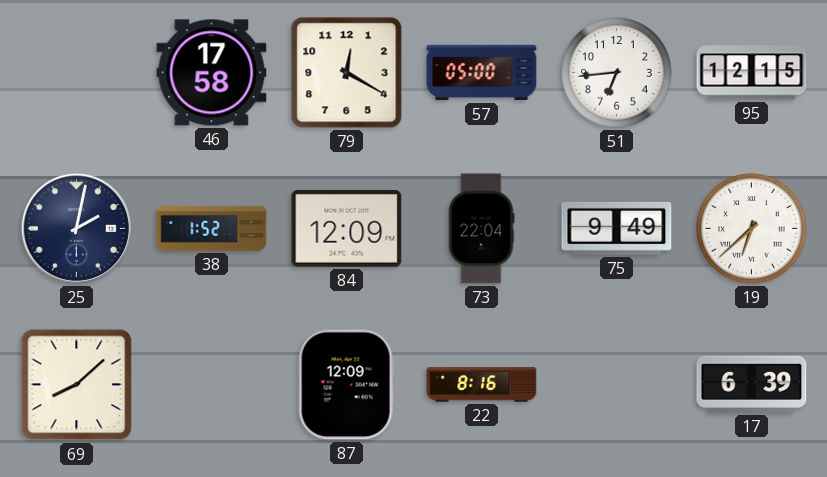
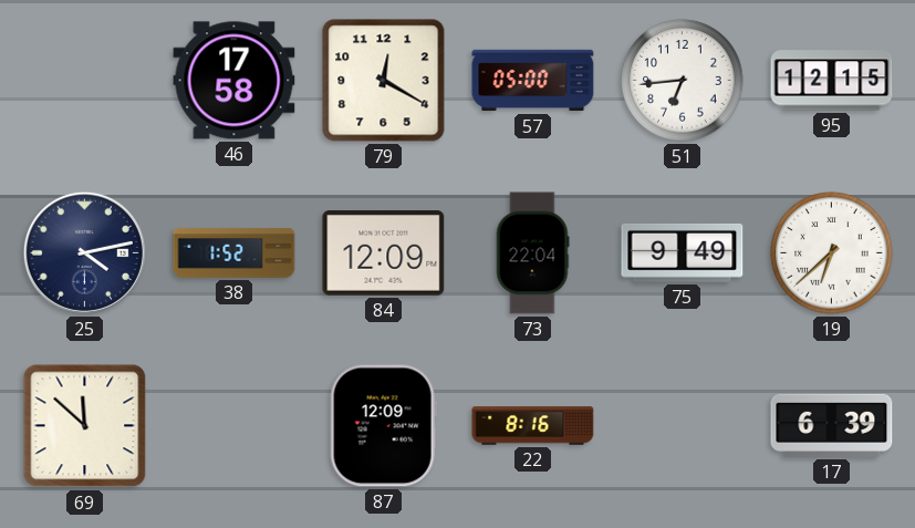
25: 2:02 -> 4:13 (84, 252)
69: 8:08 -> 11:52 (85, 426)
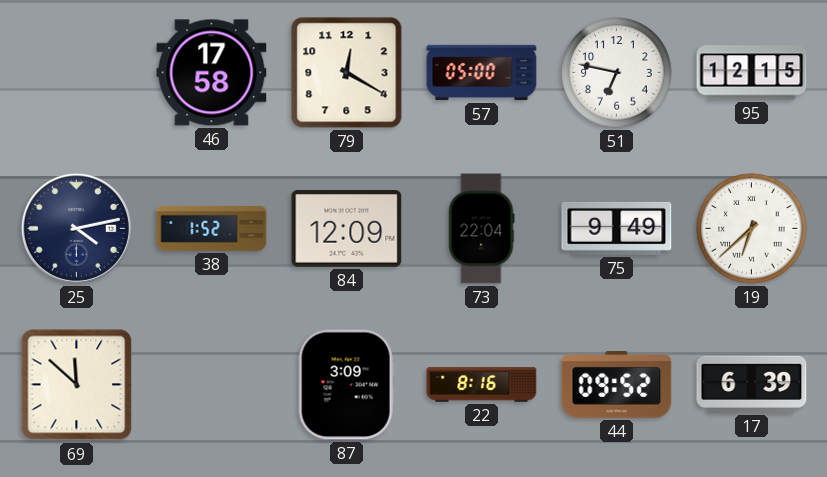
51: 6:44 -> 6:47 (617, 73)
87: 12:09 -> 3:09 (346, 385)
44: none -> 09:52 (617, 385)
